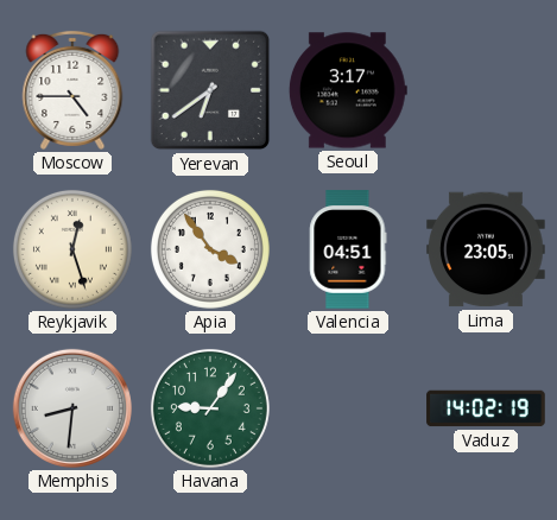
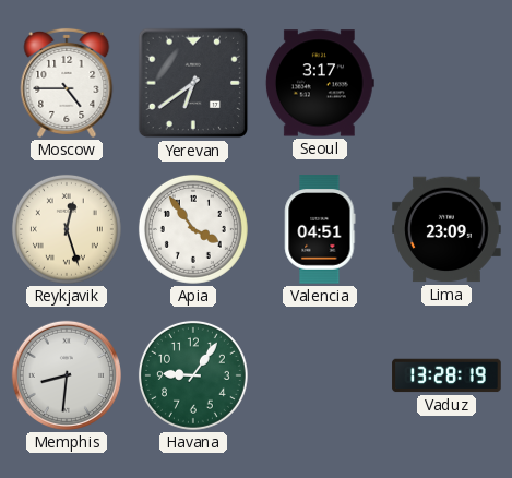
Lima: 23:05 -> 23:09 (446, 229)
Vaduz: 14:02 -> 13:28 (446, 375)
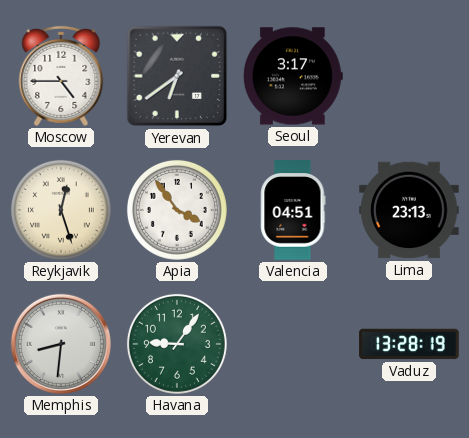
Lima: 23:09 -> 23:13 (409, 210)
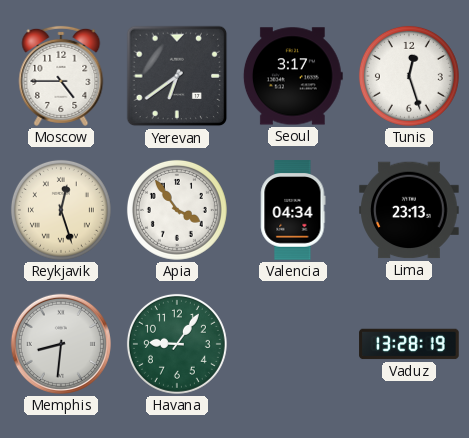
Tunis: none -> 12:27 (409, 76)
Valencia: 04:51 -> 04:34 (293, 210)
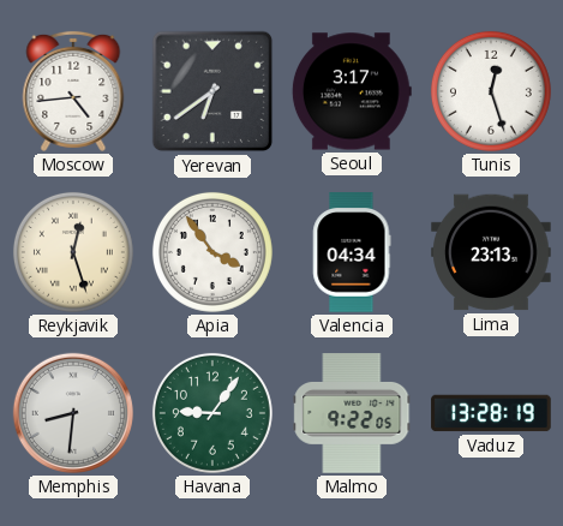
Moscow: 4:45 -> 4:44 (73, 91)
Malmo: none -> 9:22 (352, 413)
